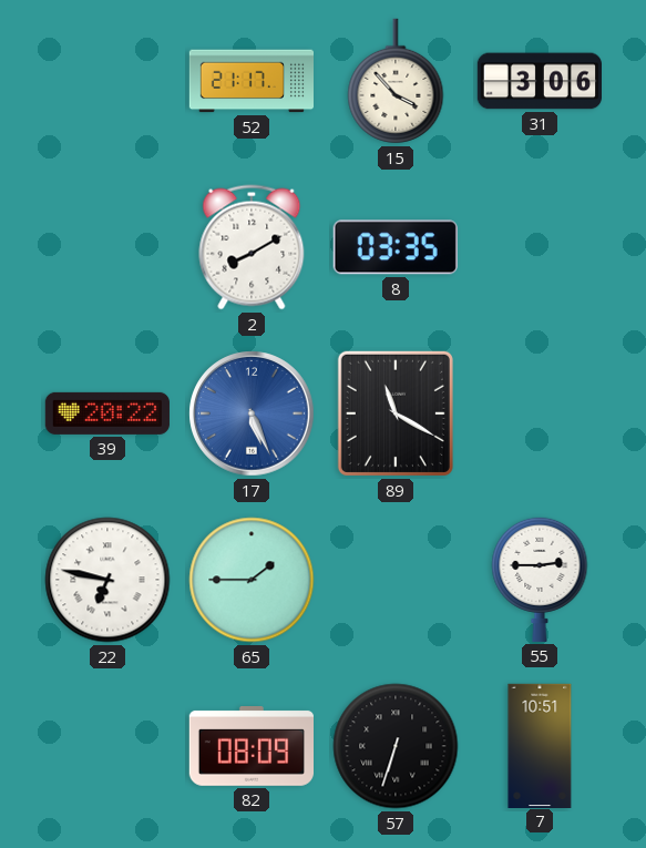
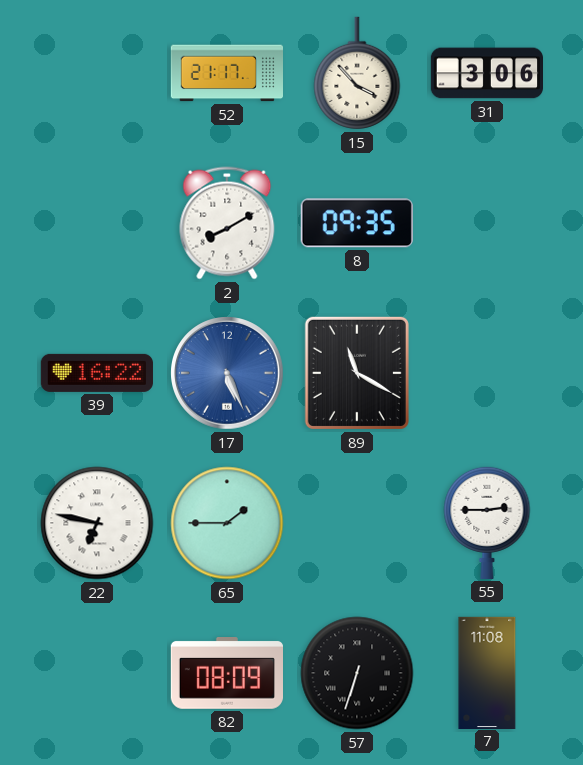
8: 03:35 -> 09:35 (357, 223)
39: 20:22 -> 16:22 (97, 373)
7: 10:51 -> 11:08 (487, 672)
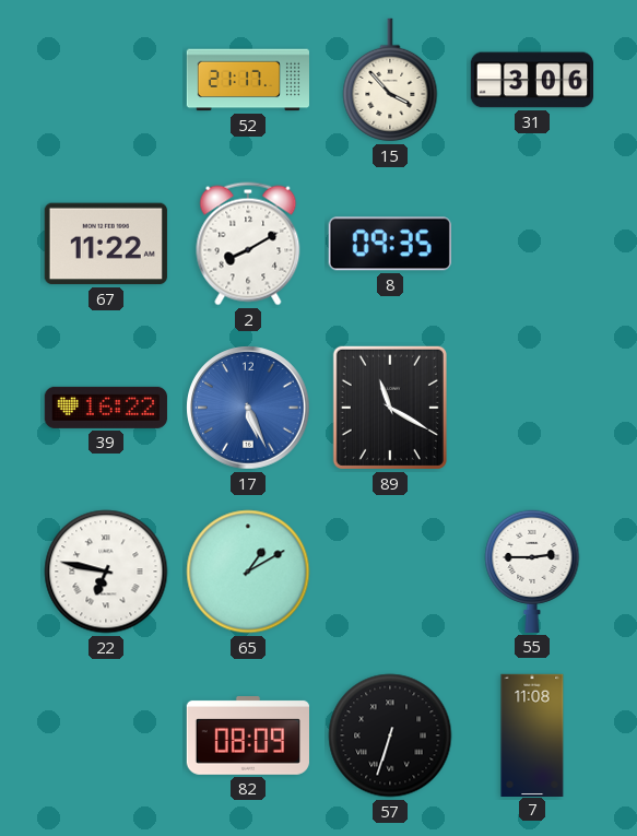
67: none -> 11:22 (106, 244)
65: 1:45 -> 1:10 (248, 572)
